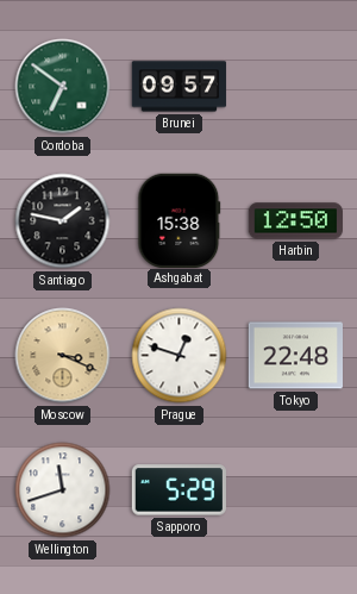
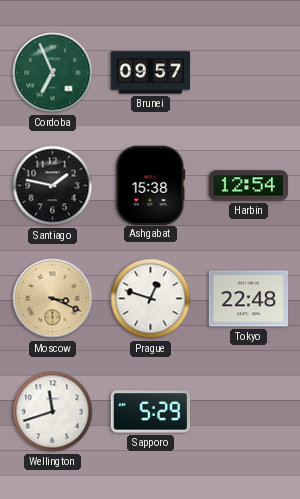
Cordoba: 6:51 -> 6:56 (53, 73)
Harbin: 12:50 -> 12:54 (248, 186)
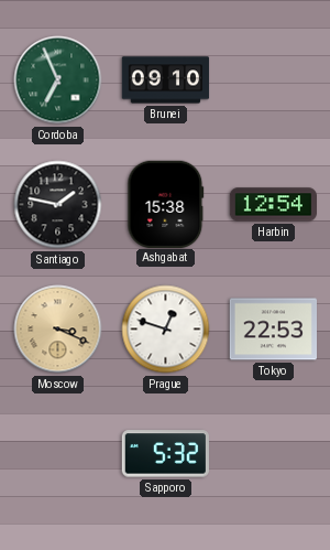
Brunei: 09:57 -> 09:10 (166, 80)
Tokyo: 22:48 -> 22:53 (273, 330)
Wellington: 11:42 -> none (53, 412)
Sapporo: 5:29 -> 5:32 (165, 454)
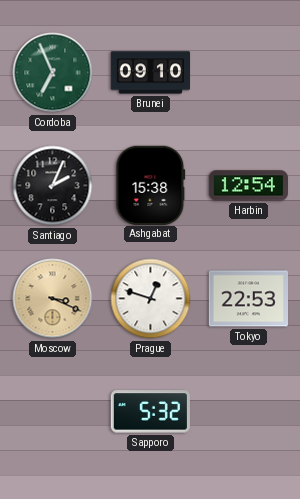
Santiago: 1:47 -> 2:04 (53, 186)
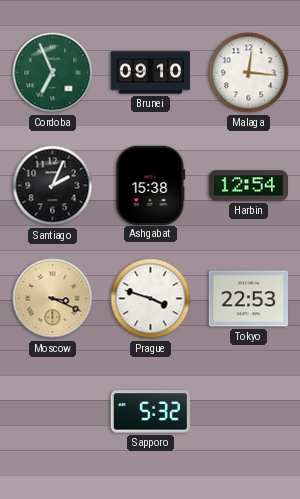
Malaga: none -> 12:16 (249, 73)
Prague: 12:48 -> 3:48 (151, 299)
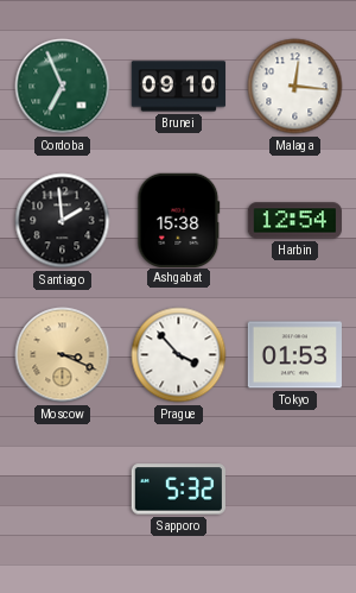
Santiago: 2:04 -> 1:59 (63, 221)
Prague: 3:48 -> 3:53 (179, 355)
Tokyo: 22:53 -> 01:53 (294, 355)
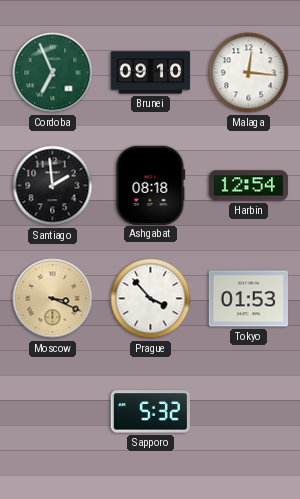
Ashgabat: 15:38 -> 08:18 (151, 185)
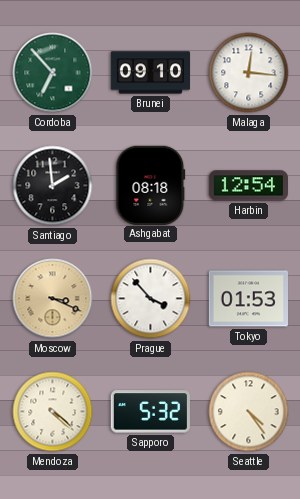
Cordoba: 6:56 -> 6:53 (53, 73)
Mendoza: none -> 4:22 (53, 412)
Seattle: none -> 4:24 (249, 412)
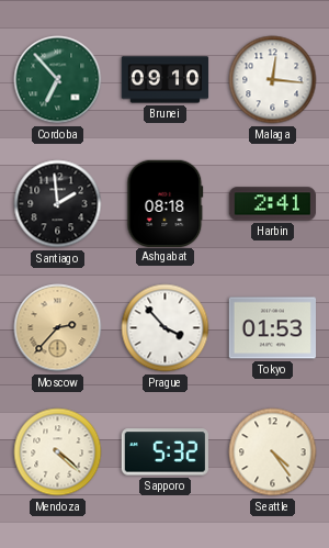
Harbin: 12:54 -> 2:41 (272, 204)
Moscow: 3:19 -> 2:37 (58, 328)
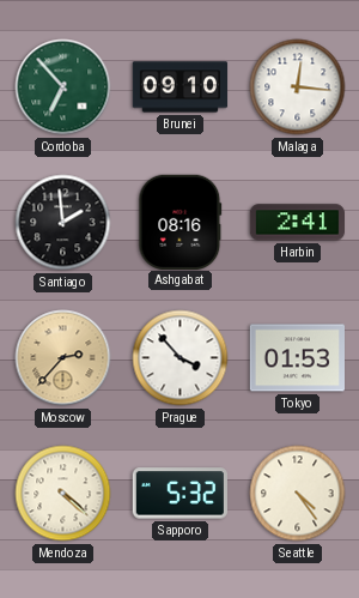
Ashgabat: 08:18 -> 08:16 (181, 222)
